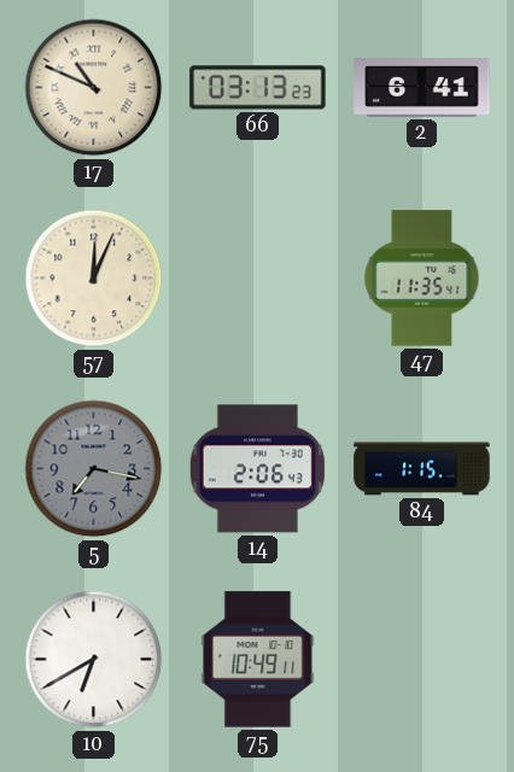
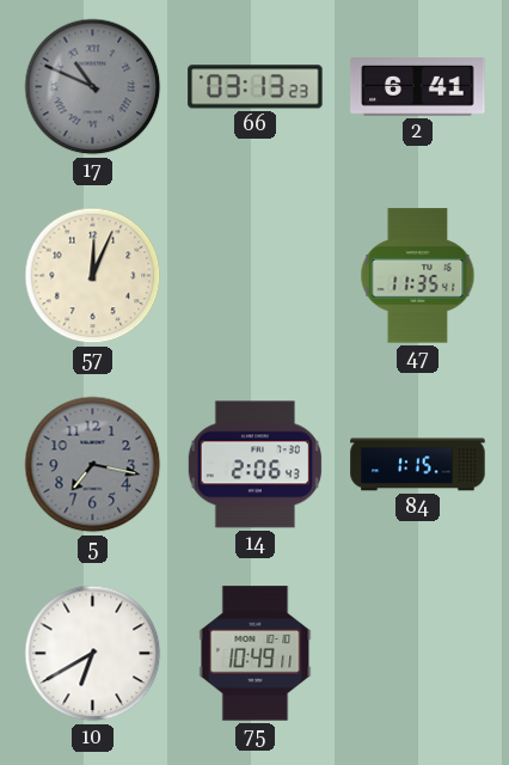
17 dial: cream -> grey (93, 87)
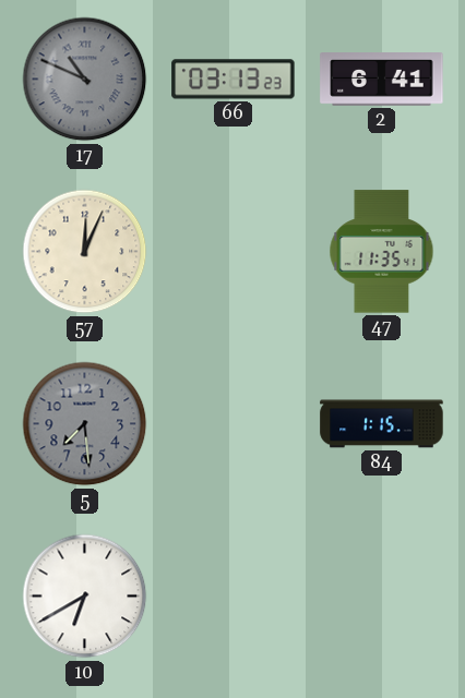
5: 7:17 -> 7:29 (85, 424)
14: 2:06 -> none (254, 465)
75: 10:49 -> none (256, 654)
